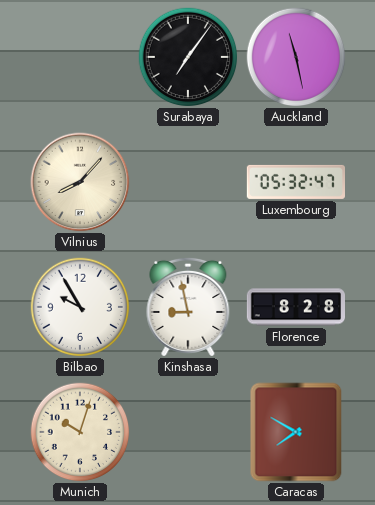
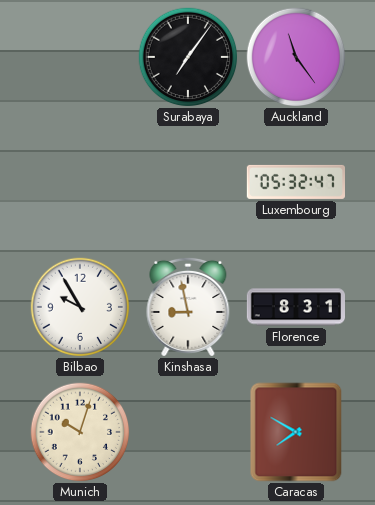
Auckland: 11:28 -> 11:24 (296, 57)
Vilnius: 8:07 -> none (80, 182)
Florence: 8:28 -> 8:31 (295, 307)
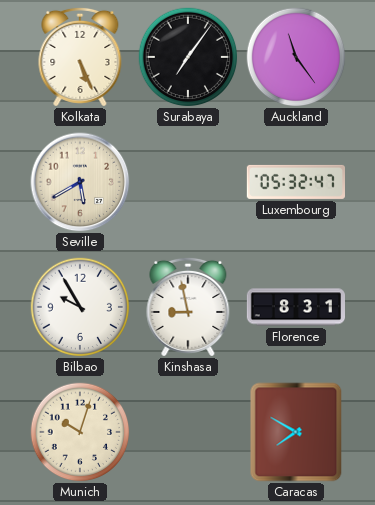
Kolkata: none -> 5:26 (80, 57)
Seville: none -> 5:40 (80, 182)
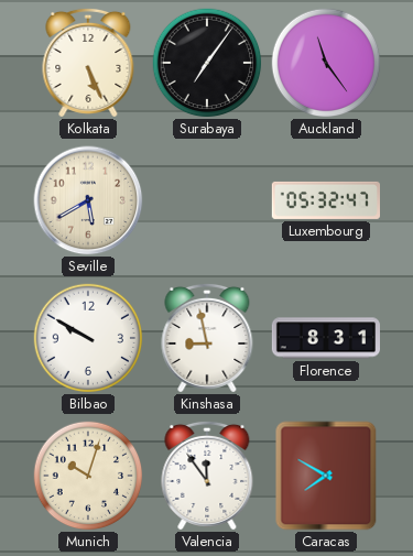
Bilbao: 9:55 -> 9:50 (88, 338)
Valencia: none -> 11:54 (207, 476)
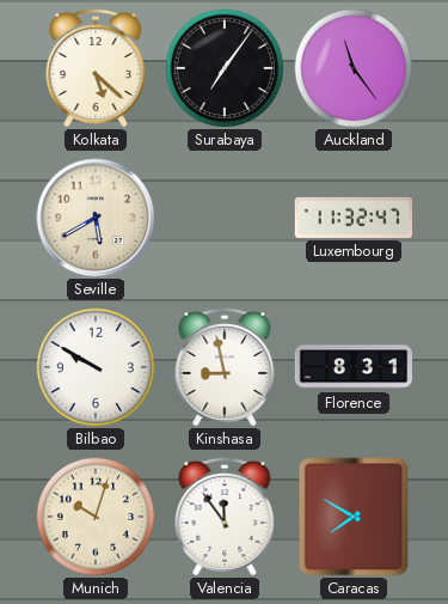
Kolkata: 5:26 -> 5:22 (96, 68)
Luxembourg: 05:32 -> 11:32 (352, 218)
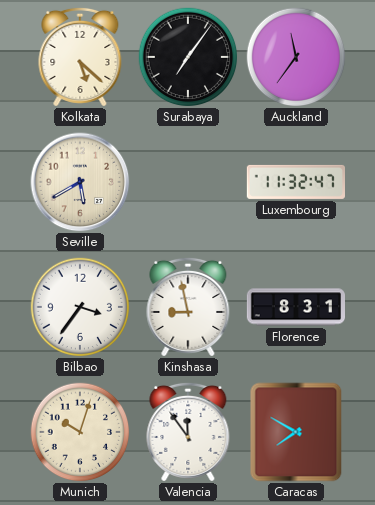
Auckland: 11:24 -> 11:36 (296, 57)
Bilbao: 9:50 -> 3:36 (80, 307)
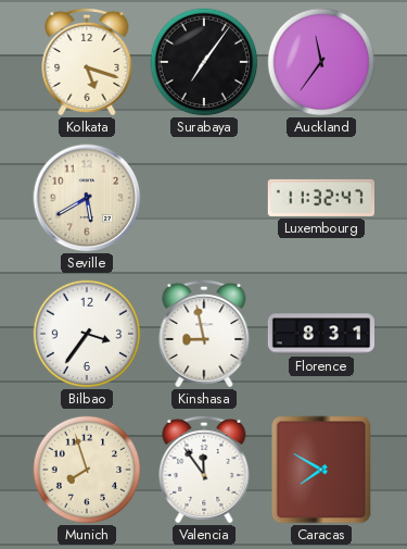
Kolkata: 5:22 -> 5:18 (87, 62)
Munich: 10:03 -> 7:57 (87, 470)
